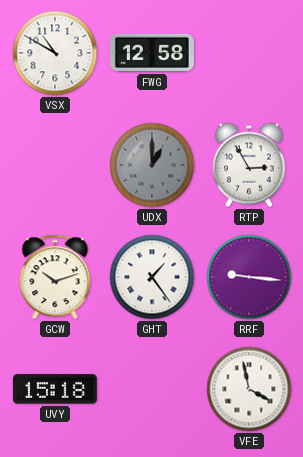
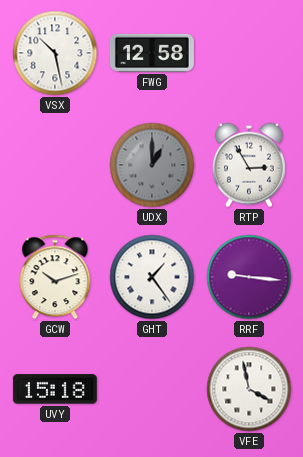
VSX: 10:50 -> 10:28 (55, 53)
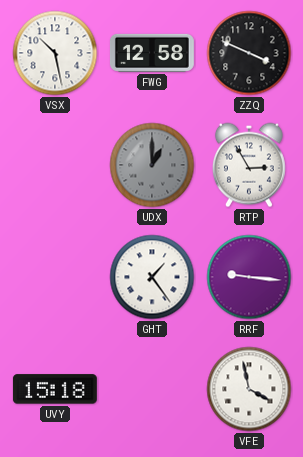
ZZQ: none -> 3:49 (249, 53)
GCW: 10:12 -> none (55, 277)
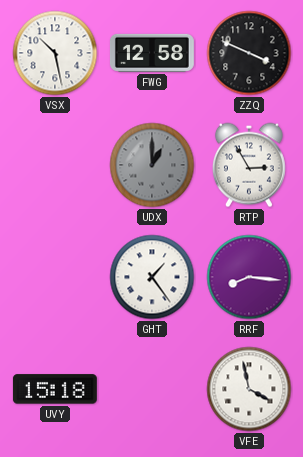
RRF: 9:16 -> 8:16 (249, 277)
